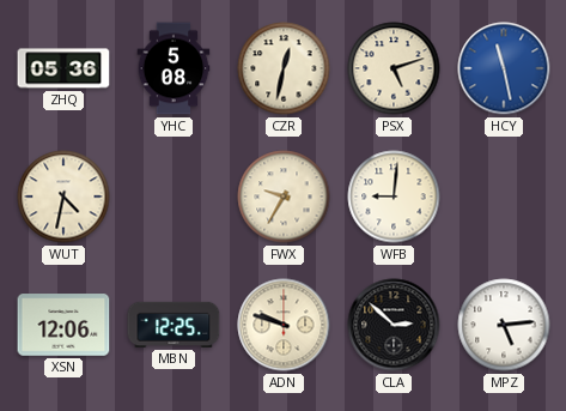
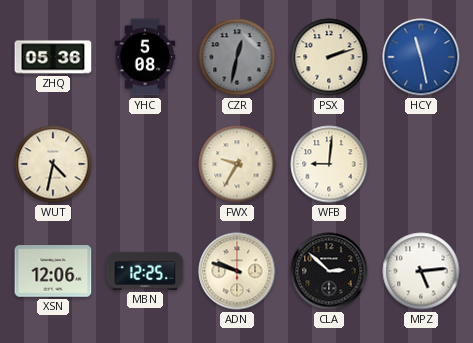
CZR dial: cream -> grey (237, 57)
PSX: 5:12 -> 2:12 (329, 57)
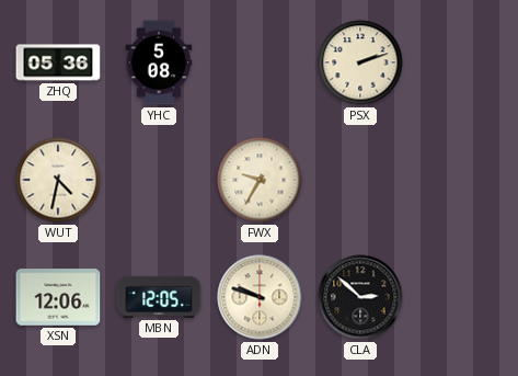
CZR: 12:32 -> none (237, 57)
HCY: 11:28 -> none (421, 57)
WFB: 9:01 -> none (329, 164)
MBN: 12:25 -> 12:05 (159, 297)
MPZ: 5:14 -> none (421, 271)
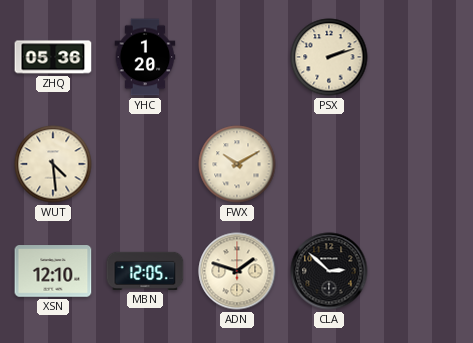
YHC: 5:08 -> 1:20 (145, 57)
WUT: 4:32 -> 4:29 (53, 164)
FWX: 9:35 -> 10:10 (237, 164)
XSN: 12:06 -> 12:10 (53, 271)
ADN: 9:48 -> 1:48 (237, 271)
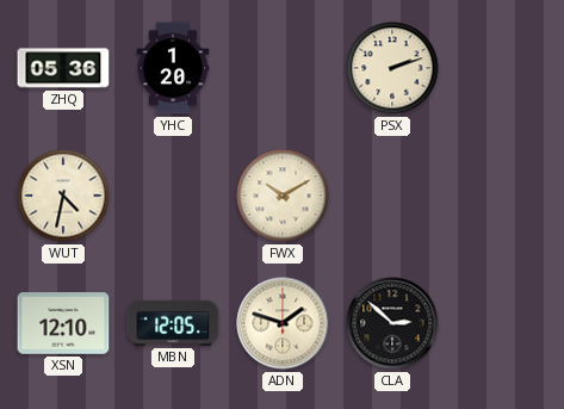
WUT: 4:29 -> 4:32 (63, 196)
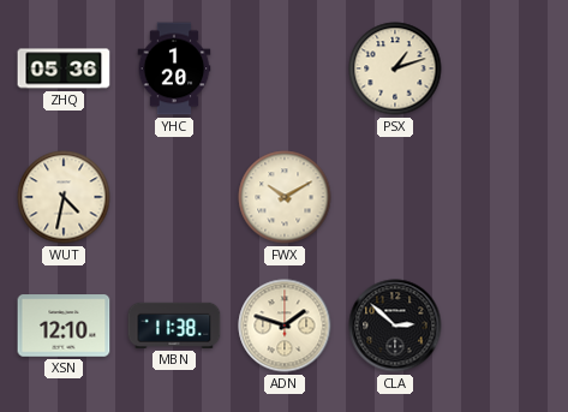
PSX: 2:12 -> 1:12 (395, 68)
MBN: 12:05 -> 11:38 (174, 326)
